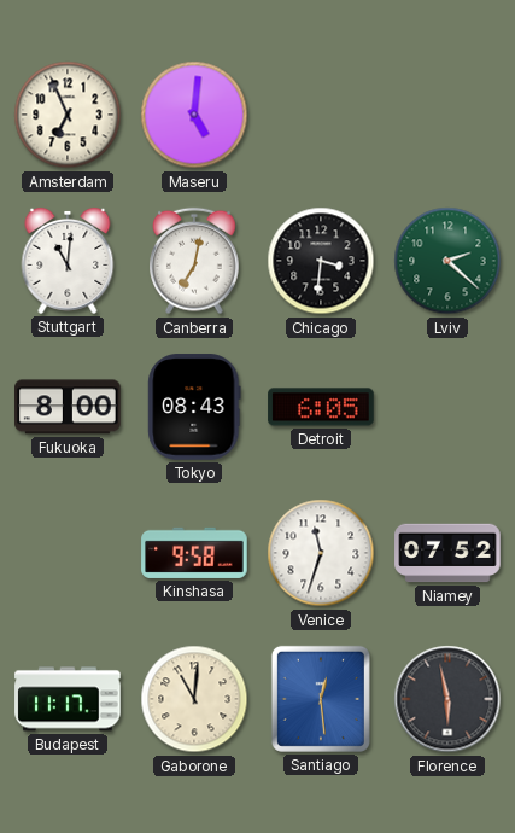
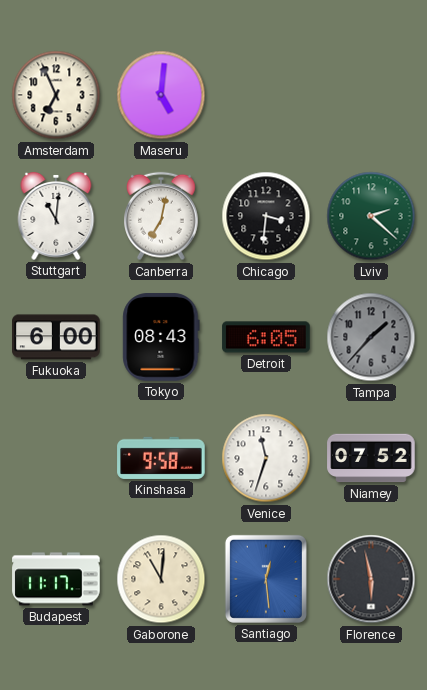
Fukuoka: 8:00 -> 6:00 (56, 337)
Tampa: none -> 1:37 (371, 337)
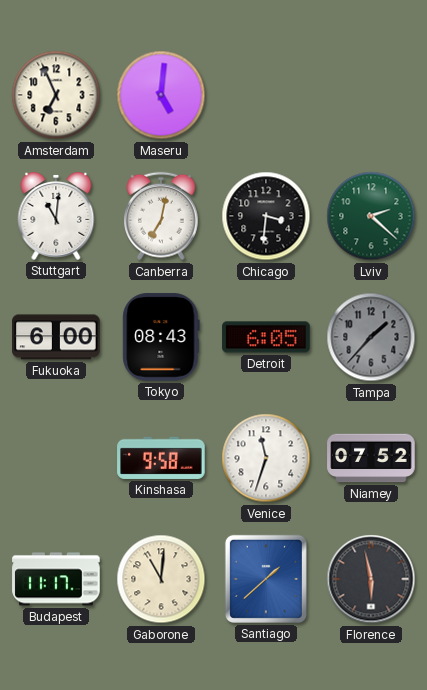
Santiago: 12:29 -> 1:38 (266, 579)
